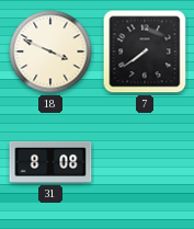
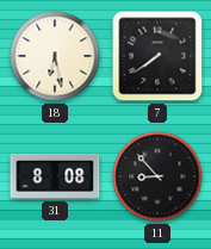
18: 3:49 -> 6:28 (55, 56)
11: none -> 8:53 (157, 176)
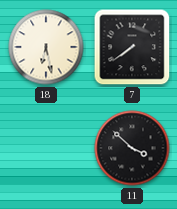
31: 8:08 -> none (55, 176)
11: 8:53 -> 3:52 (132, 148)
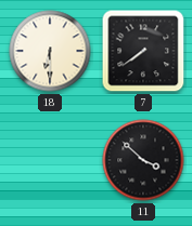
18: 6:28 -> 6:30 (50, 51)
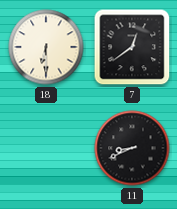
7: 7:39 -> 12:39 (132, 47)
11: 3:52 -> 8:41 (132, 148)
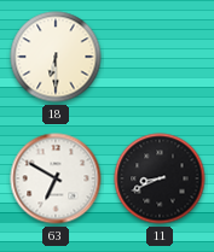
7: 12:39 -> none (132, 47)
63: none -> 6:50 (56, 178)
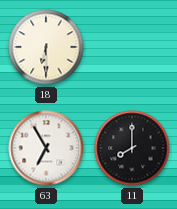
63: 6:50 -> 6:55 (46, 148)
11: 8:41 -> 8:00 (132, 148)
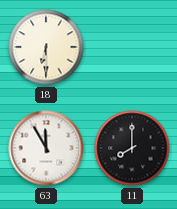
63: 6:55 -> 11:55 (46, 148)
